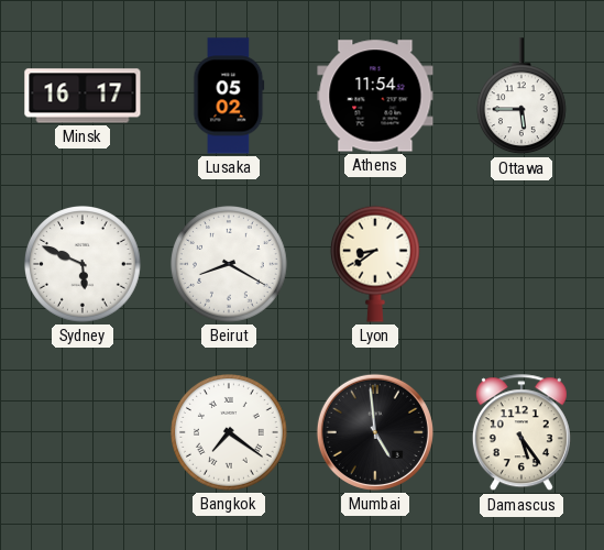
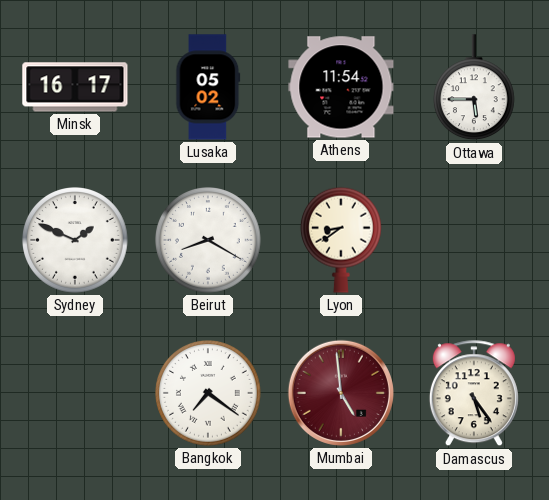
Sydney: 5:49 -> 1:49 (76, 241)
Mumbai dial: black -> burgundy (341, 393)
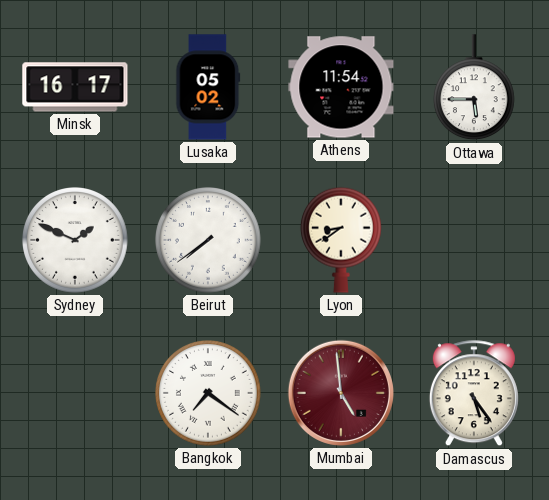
Beirut: 8:20 -> 7:39 (209, 241)
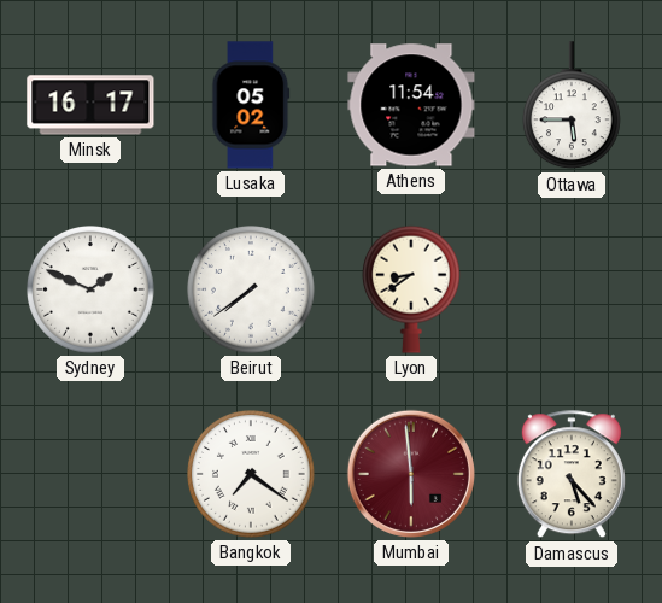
Mumbai: 4:59 -> 5:59 (411, 474)
Damascus: 5:24 -> 5:23 (572, 475)
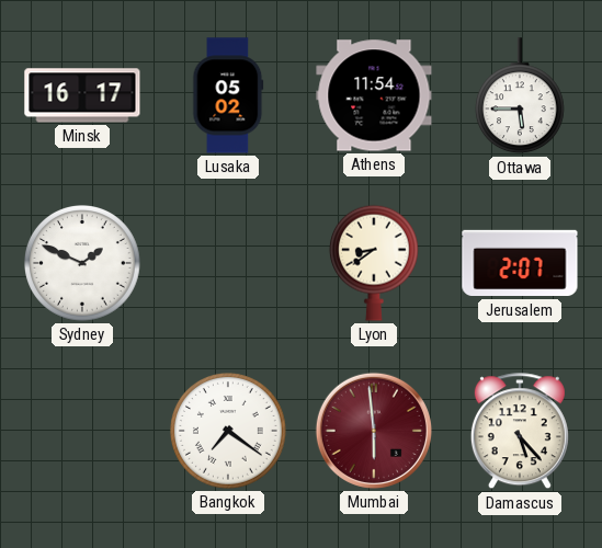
Beirut: 7:39 -> none (252, 291)
Jerusalem: none -> 2:07 (520, 263)
